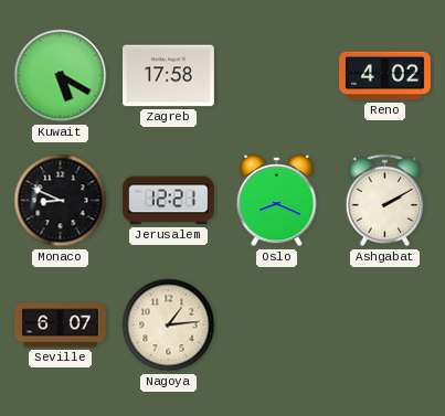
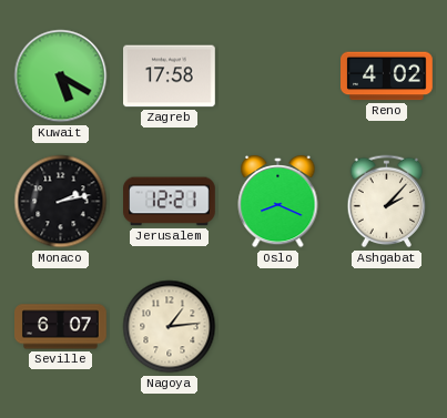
Monaco: 8:49 -> 2:13 (61, 202)
Ashgabat: 2:10 -> 2:07 (387, 202)
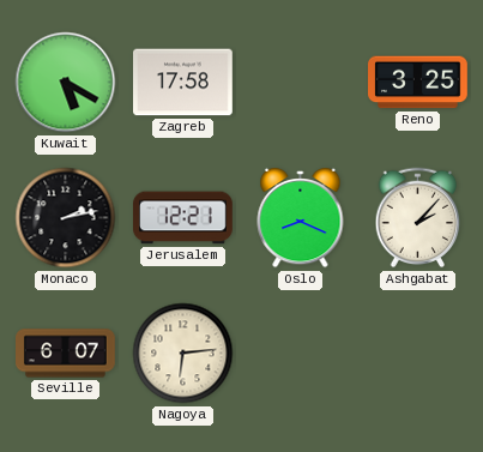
Reno: 4:02 -> 3:25 (418, 83)
Nagoya: 1:14 -> 6:14 (183, 354)
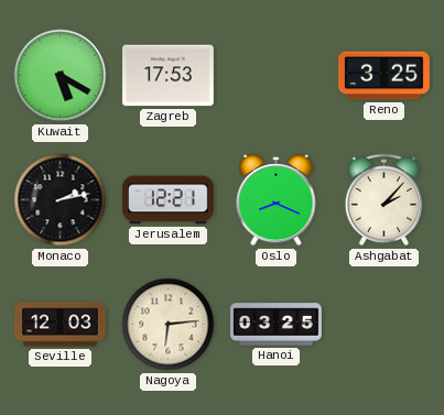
Zagreb: 17:58 -> 17:53 (169, 76)
Seville: 6:07 -> 12:03 (61, 325)
Hanoi: none -> 03:25 (277, 325)
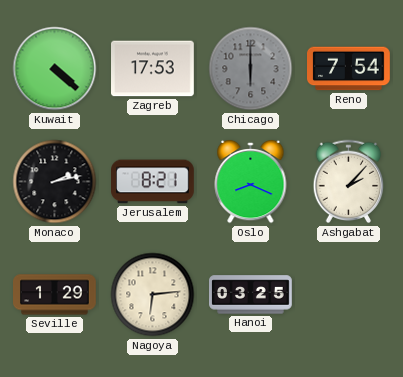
Kuwait: 5:20 -> 4:22 (55, 69)
Chicago: none -> 6:00 (251, 69)
Reno: 3:25 -> 7:54 (349, 69)
Jerusalem: 12:21 -> 8:21 (153, 182)
Seville: 12:03 -> 1:29 (55, 295)
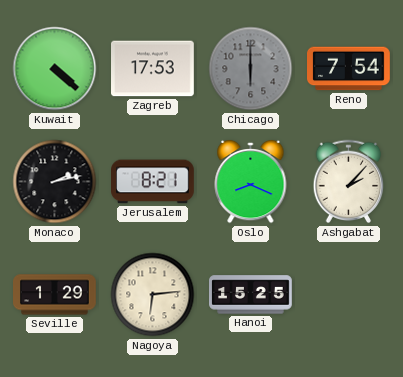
Hanoi: 03:25 -> 15:25 (251, 295)
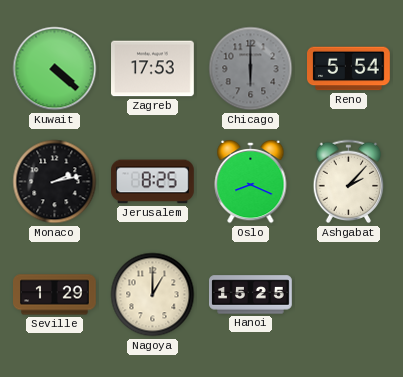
Reno: 7:54 -> 5:54 (349, 69)
Jerusalem: 8:21 -> 8:25 (153, 182)
Nagoya: 6:14 -> 1:00 (153, 295)
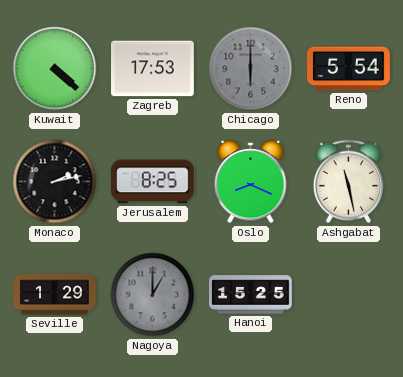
Ashgabat: 2:07 -> 11:28 (349, 182)
Nagoya dial: cream -> grey (153, 295)
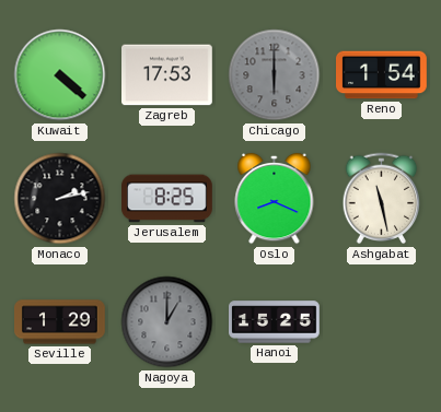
Reno: 5:54 -> 1:54 (382, 75)
